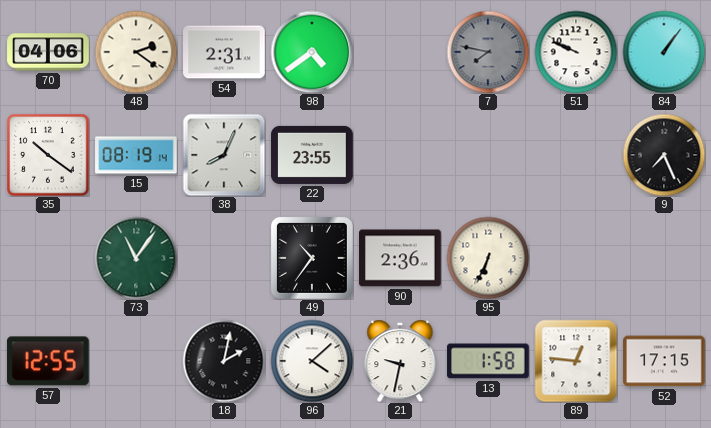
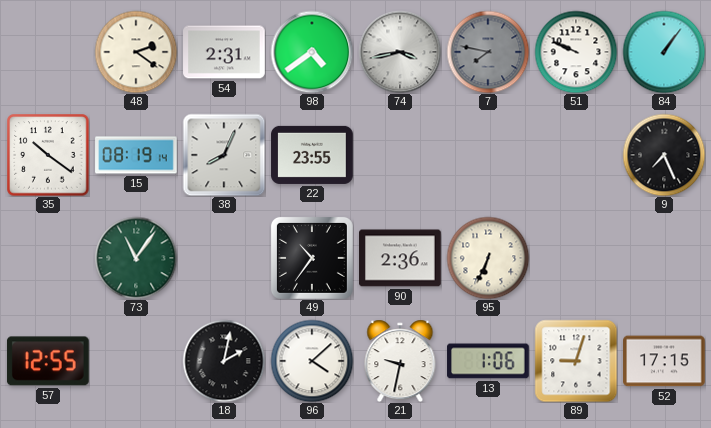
70: 04:06 -> none (48, 52)
74: none -> 3:43 (400, 52)
13: 1:58 -> 1:06 (488, 361)
89: 12:46 -> 9:03 (576, 361)
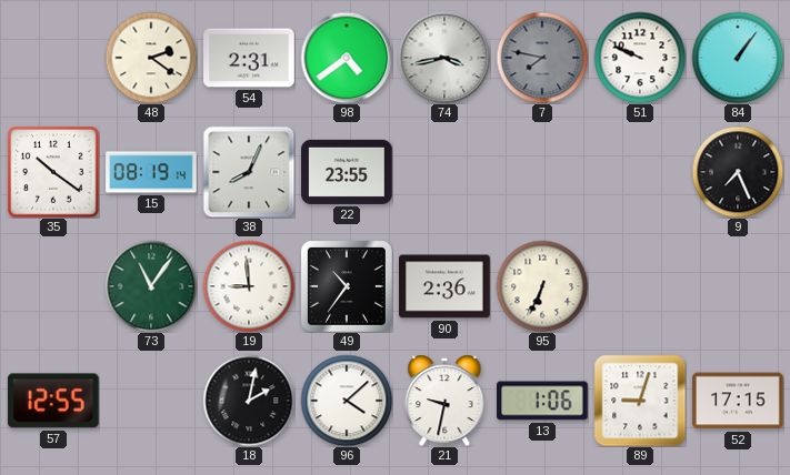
19: none -> 8:59 (249, 286)
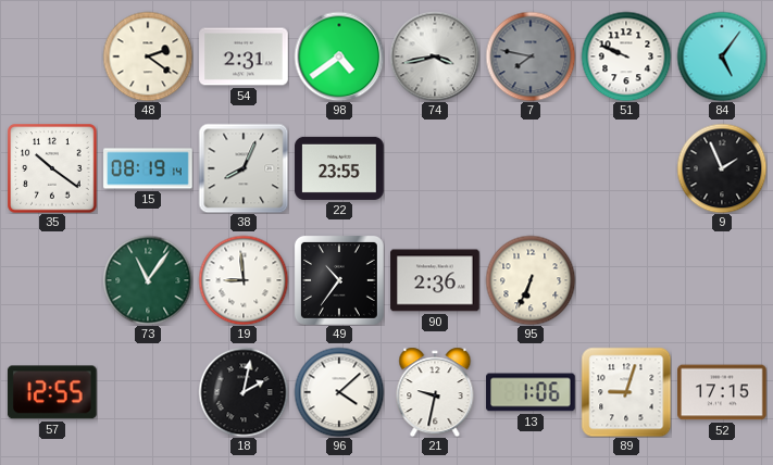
84: 1:06 -> 5:06 (722, 56)
9: 7:26 -> 1:56 (722, 168)
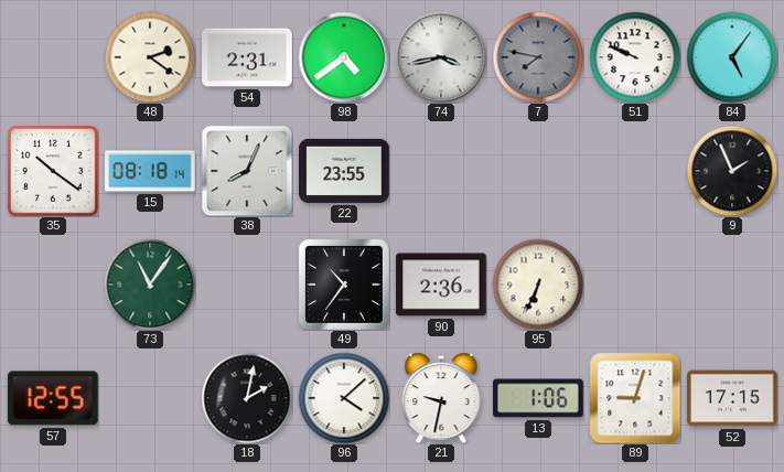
15: 08:19 -> 08:18 (150, 171)
19: 8:59 -> none (244, 280)
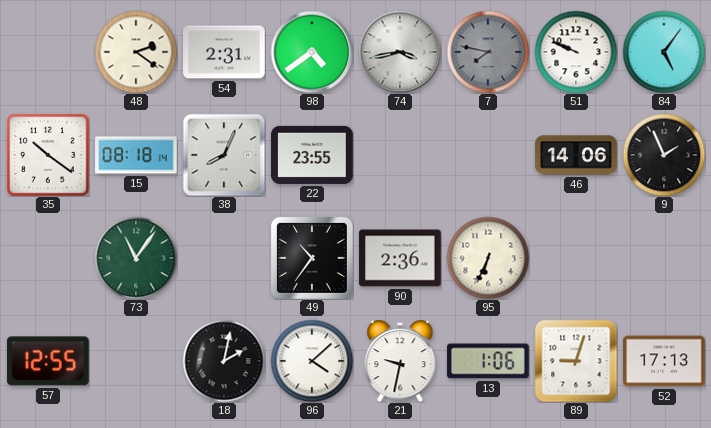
46: none -> 14:06 (576, 155)
52: 17:15 -> 17:13 (664, 361)
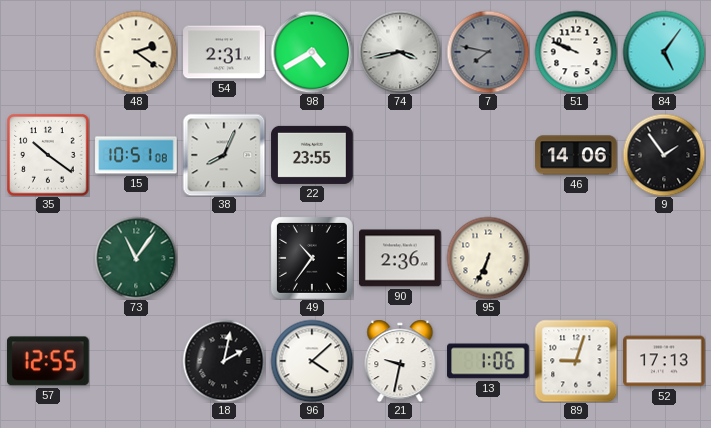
98: 4:39 -> 4:40 (312, 52)
15: 08:18 -> 10:51 (136, 155)
9: 1:56 -> 1:54 (664, 155)
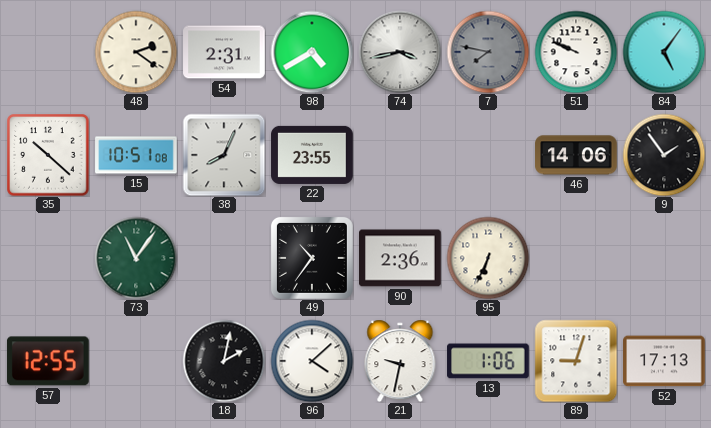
35: 10:21 -> 10:22 (48, 155)
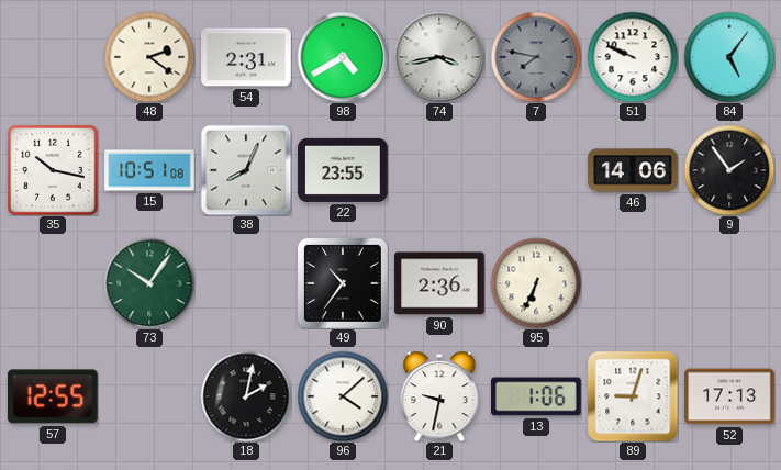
35: 10:22 -> 10:17 (53, 170)
73: 11:06 -> 10:06 (149, 283)
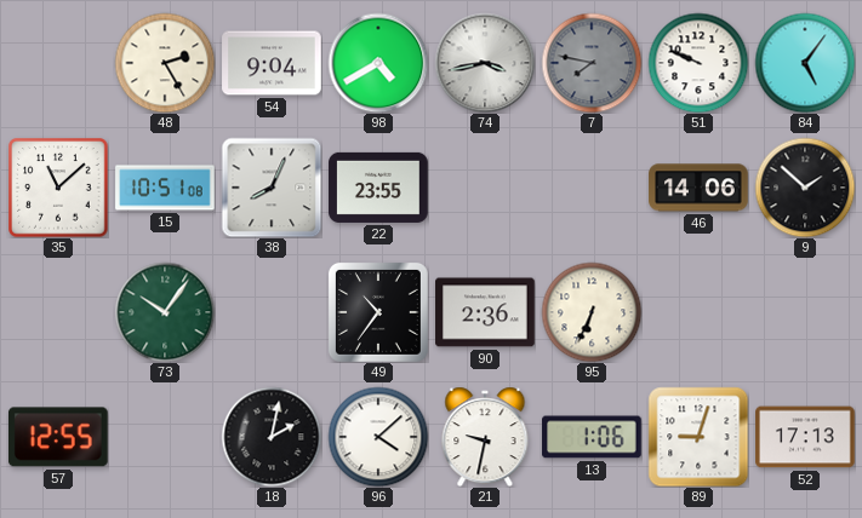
48: 2:21 -> 2:25 (165, 63)
54: 2:31 -> 9:04 (272, 63)
35: 10:17 -> 11:08 (58, 188)
9: 1:54 -> 1:52 (805, 188)
